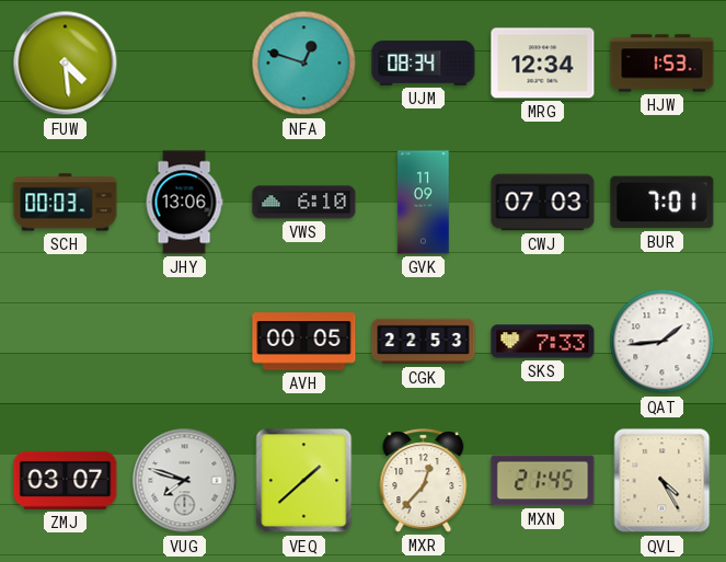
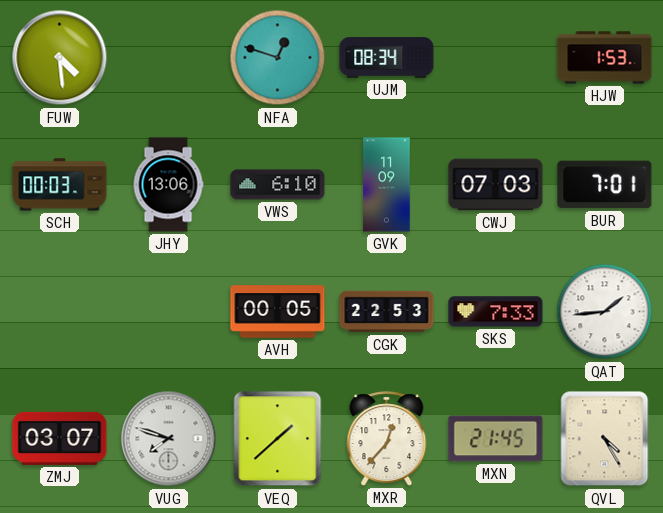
MRG: 12:34 -> none (543, 64)
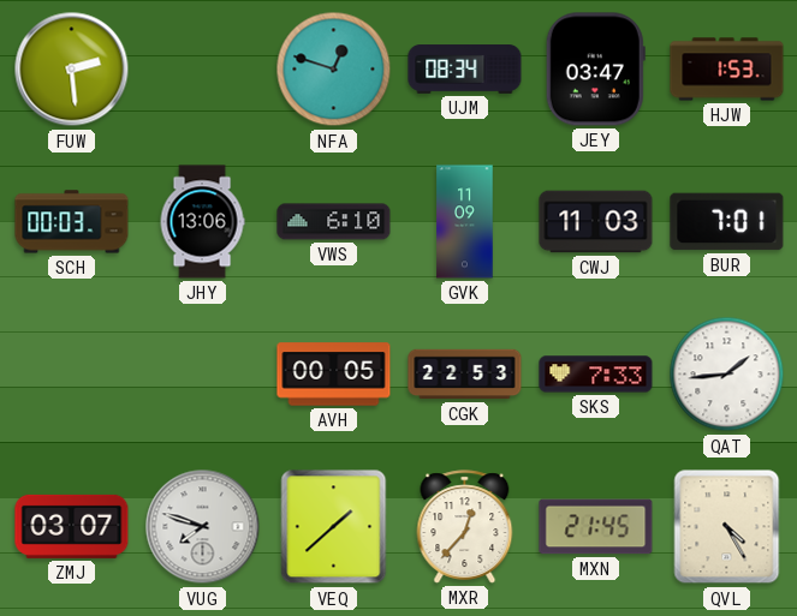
FUW: 4:29 -> 2:29 (72, 70)
JEY: none -> 03:47 (595, 70)
CWJ: 07:03 -> 11:03 (596, 222)
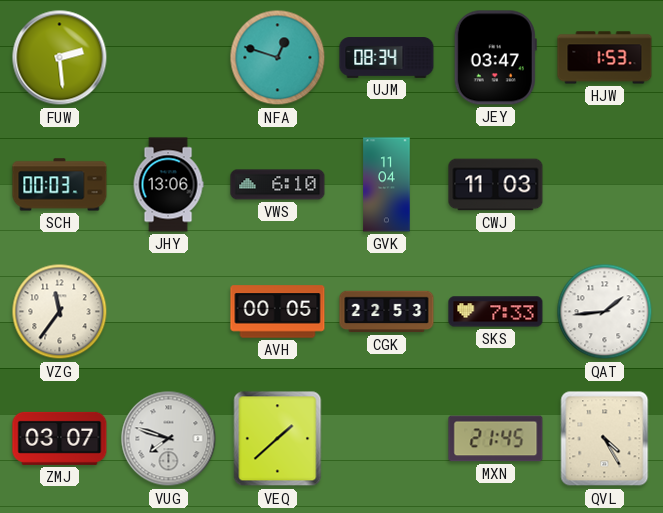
GVK: 11:09 -> 11:04 (387, 185)
BUR: 7:01 -> none (727, 222)
VZG: none -> 11:36 (60, 312)
MXR: 12:37 -> none (465, 527)
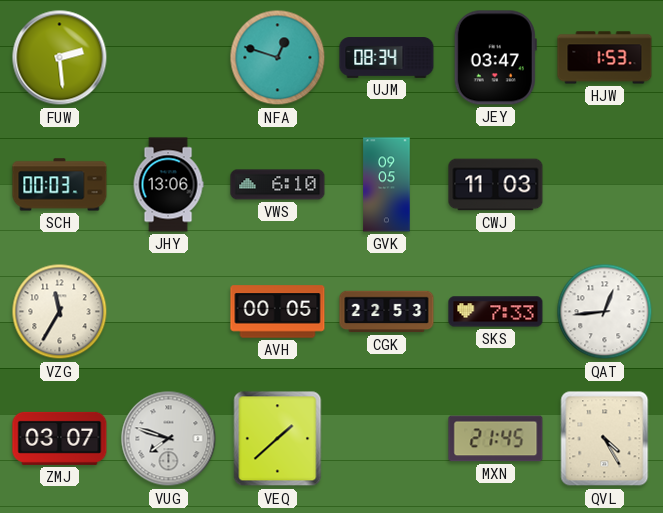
GVK: 11:04 -> 09:05 (387, 185)
VZG: 11:36 -> 11:35 (60, 312)
QAT: 1:44 -> 12:44 (605, 312)
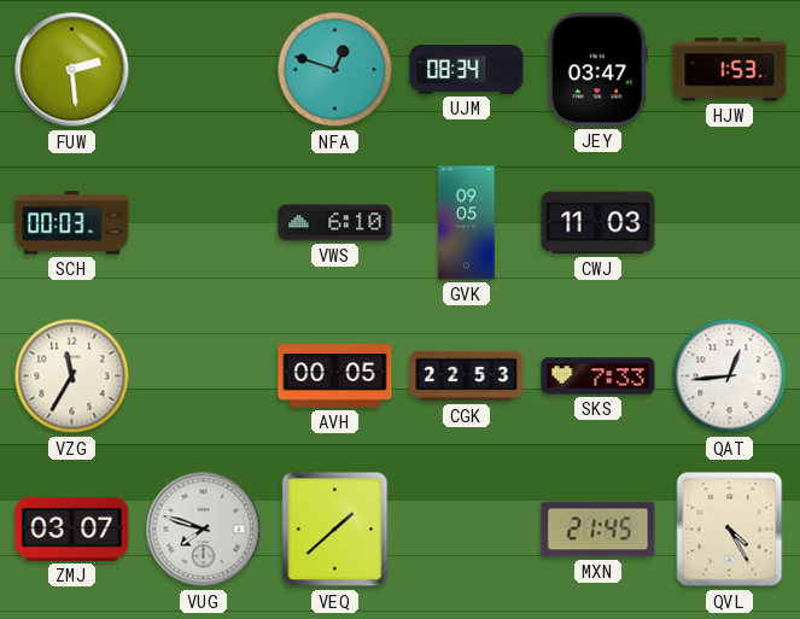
JHY: 13:06 -> none (168, 185)
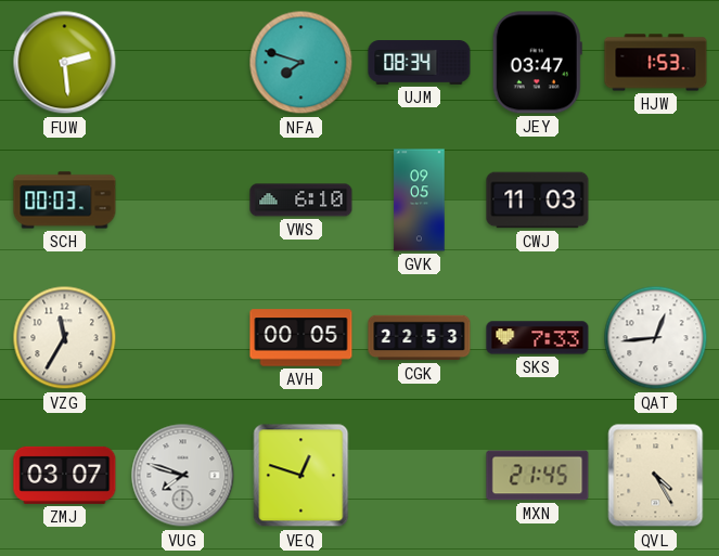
NFA: 12:48 -> 7:48 (301, 63)
VEQ: 1:38 -> 12:48 (301, 476)
